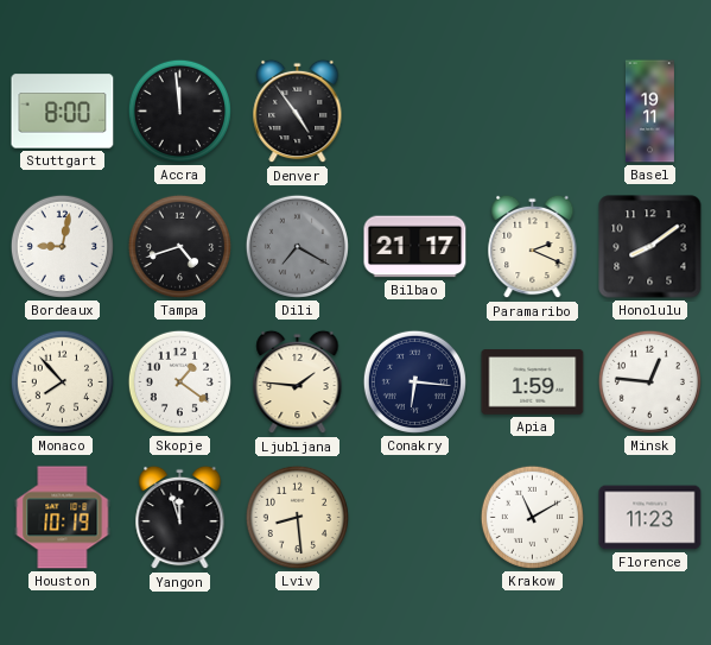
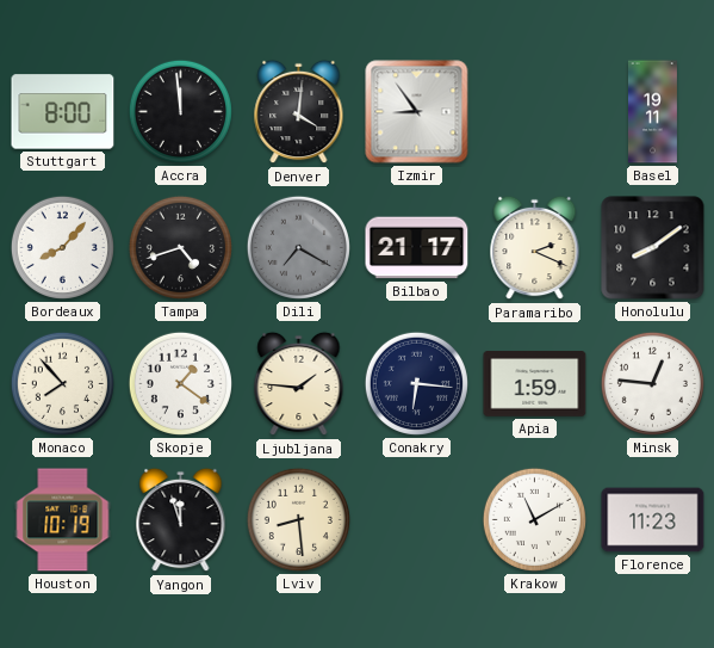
Denver: 4:54 -> 4:01 (299, 112)
Izmir: none -> 8:54 (417, 112)
Bordeaux: 9:02 -> 8:07 (62, 247)
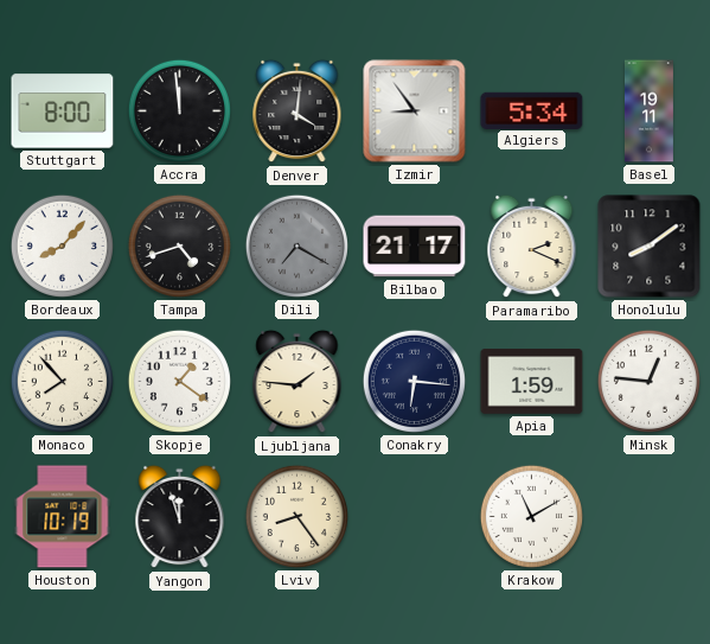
Algiers: none -> 5:34 (532, 110)
Lviv: 8:29 -> 8:24 (296, 516)
Florence: 11:23 -> none (653, 520)
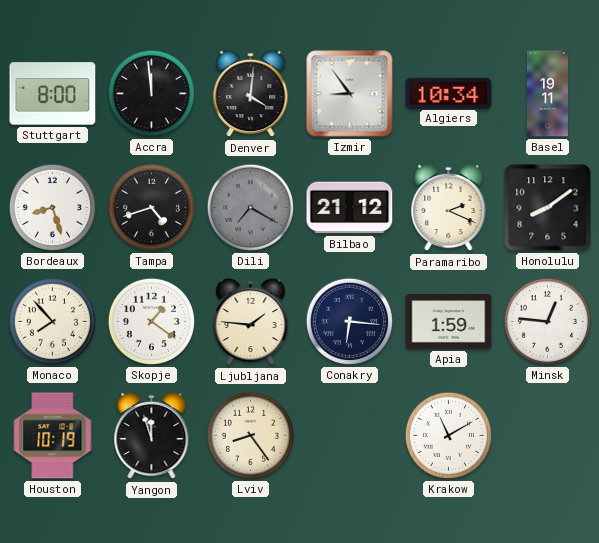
Algiers: 5:34 -> 10:34 (449, 93)
Bordeaux: 8:07 -> 8:27 (52, 207)
Bilbao: 21:17 -> 21:12 (350, 208)
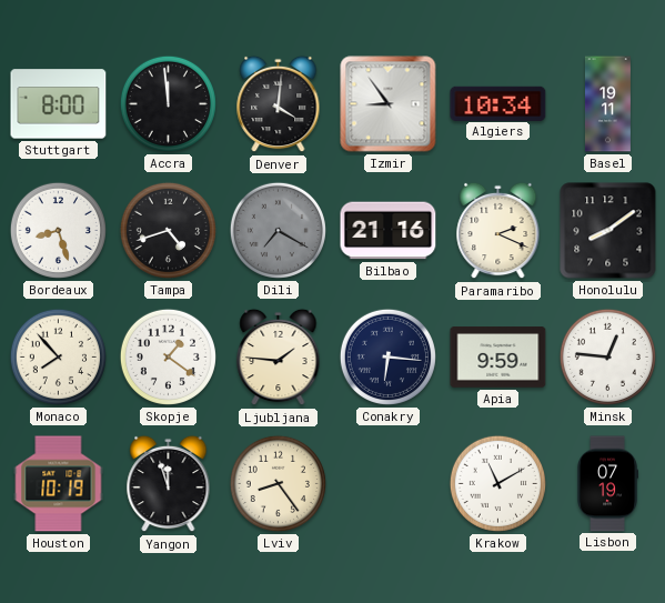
Bilbao: 21:12 -> 21:16 (389, 231)
Apia: 1:59 -> 9:59 (498, 358)
Lisbon: none -> 07:19 (607, 484)
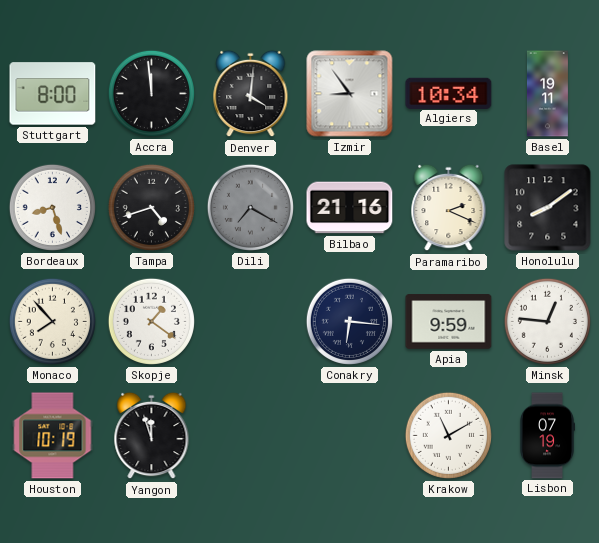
Ljubljana: 1:46 -> none (279, 358)
Lviv: 8:24 -> none (278, 483)
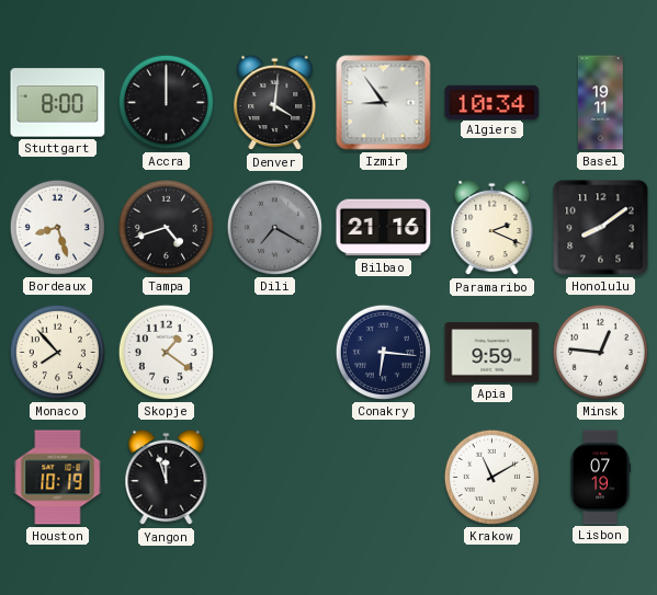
Accra: 11:59 -> 12:00 (166, 102)
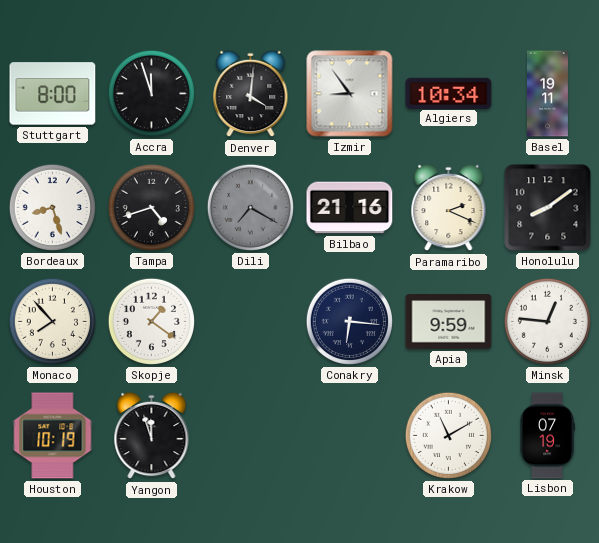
Accra: 12:00 -> 11:57 (151, 93)
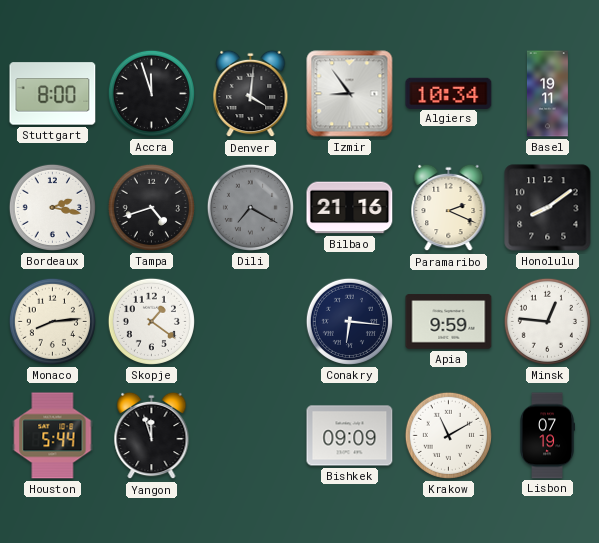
Bordeaux: 8:27 -> 2:17 (52, 207)
Monaco: 7:53 -> 8:14 (52, 321)
Houston: 10:19 -> 5:44 (53, 436)
Bishkek: none -> 09:09 (350, 436)
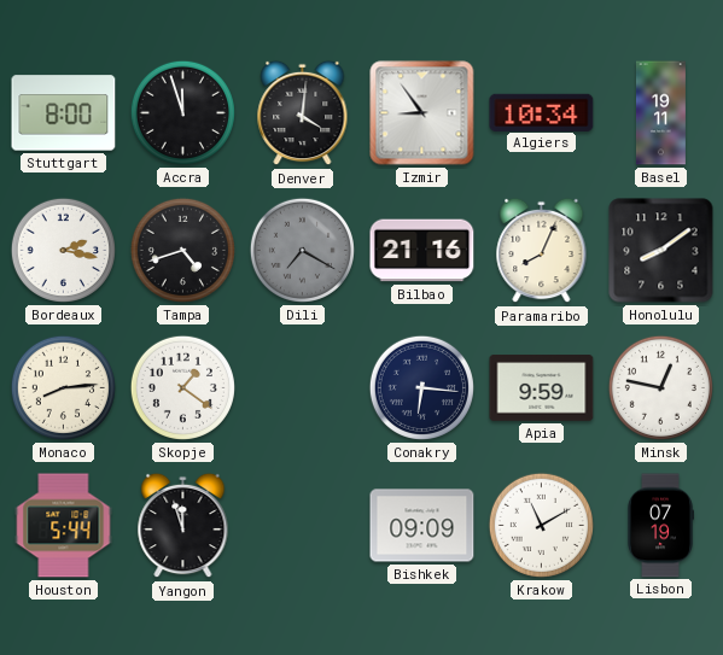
Paramaribo: 2:19 -> 8:04 (542, 251)
Minsk: 12:46 -> 12:47 (660, 387)
